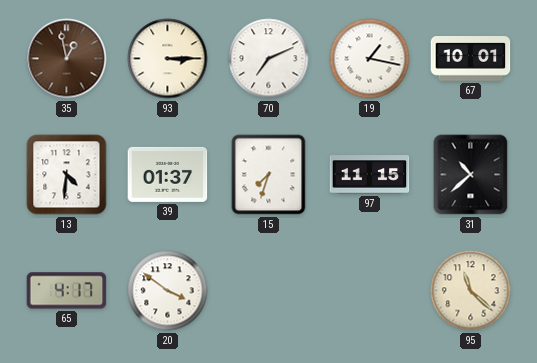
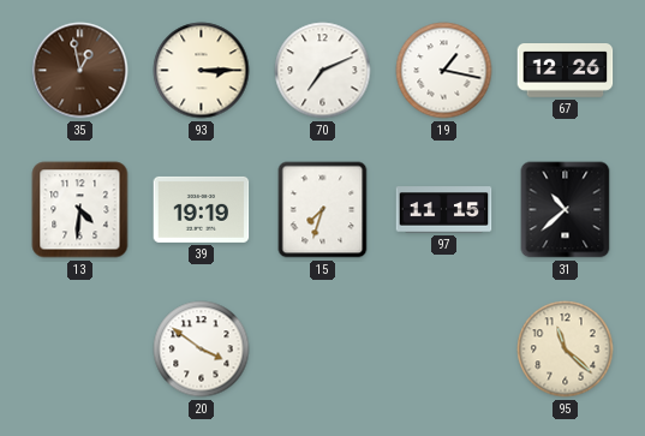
67: 10:01 -> 12:26 (566, 71)
39: 01:37 -> 19:19 (202, 209)
65: 4:17 -> none (67, 291)
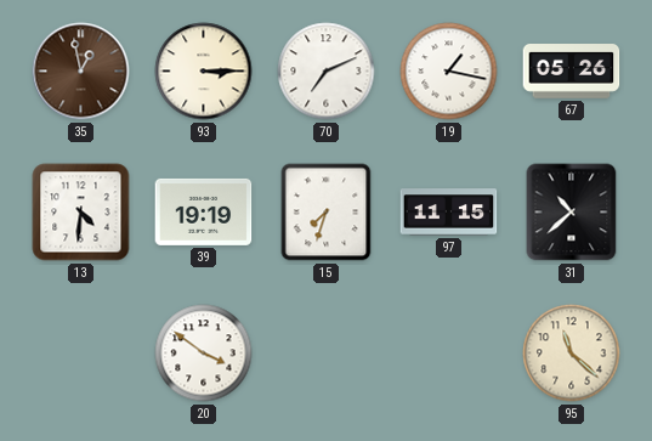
67: 12:26 -> 05:26 (572, 72)
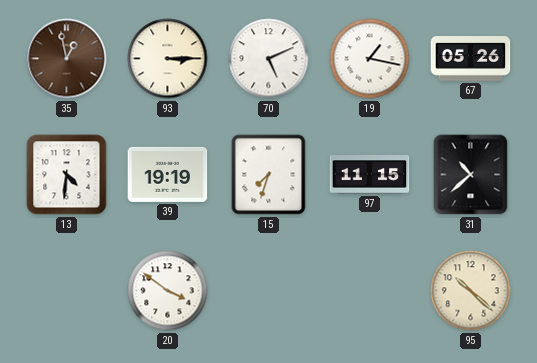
70: 7:11 -> 5:11 (269, 59)
95: 11:22 -> 10:22 (471, 291)
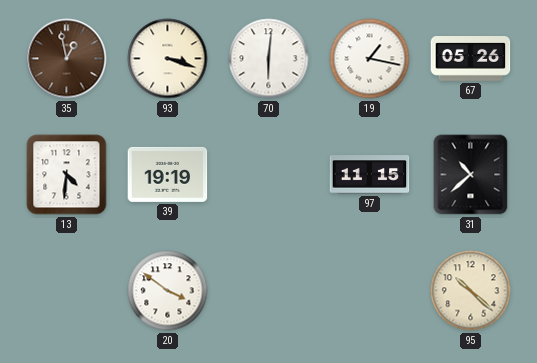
93: 3:15 -> 3:18 (168, 59)
70: 5:11 -> 6:01 (269, 59)
15: 7:33 -> none (269, 175)
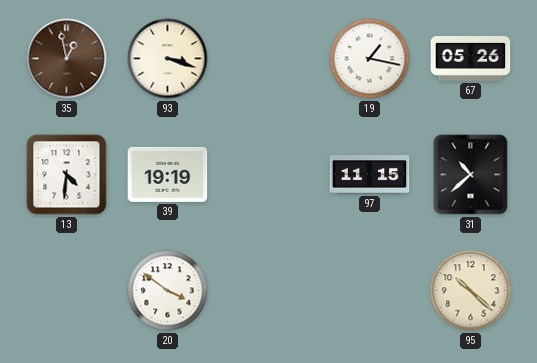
70: 6:01 -> none (269, 59)
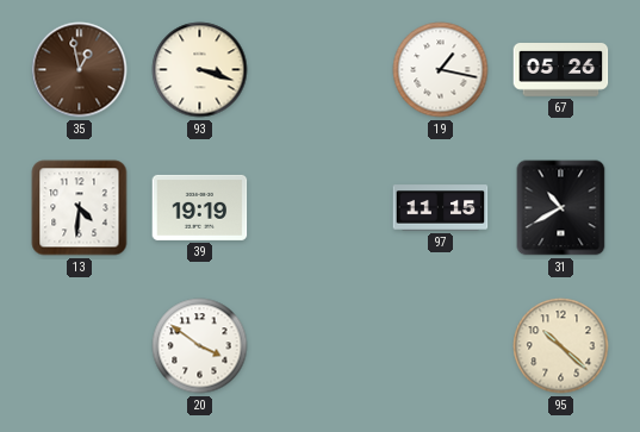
31: 10:38 -> 10:40 (561, 208)
